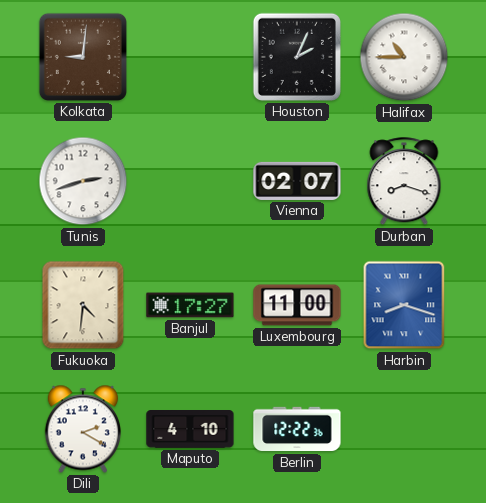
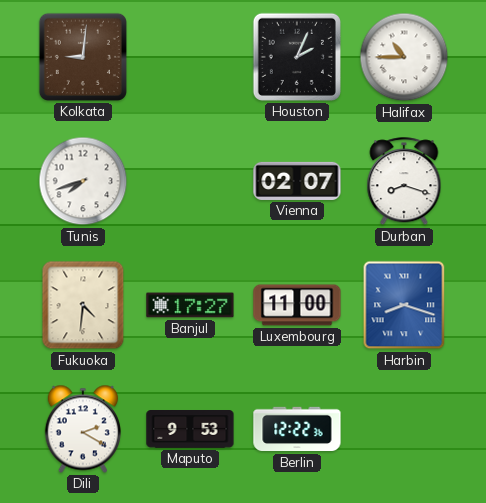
Tunis: 2:42 -> 7:42 (83, 181)
Maputo: 4:10 -> 9:53 (190, 430)
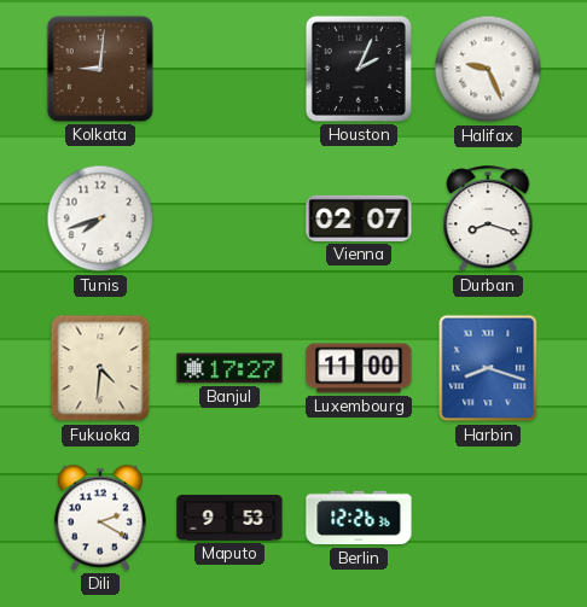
Halifax: 10:45 -> 9:26 (488, 69)
Berlin: 12:22 -> 12:26 (359, 518)
